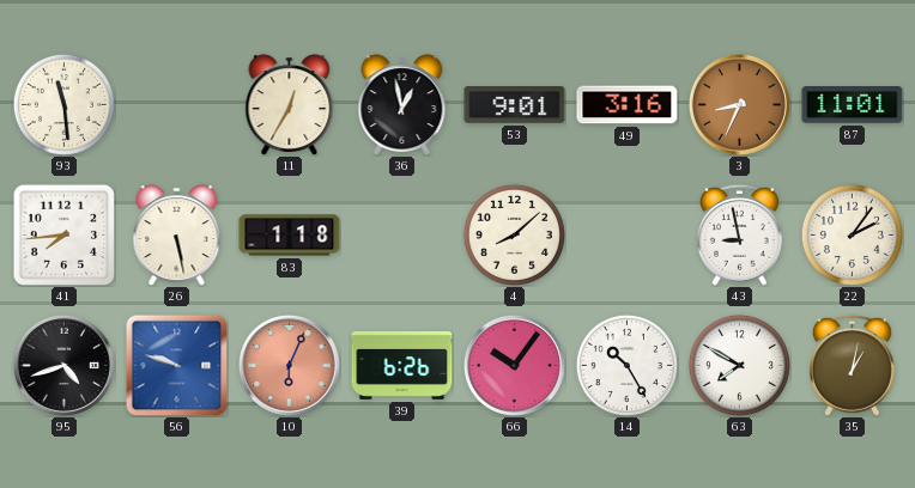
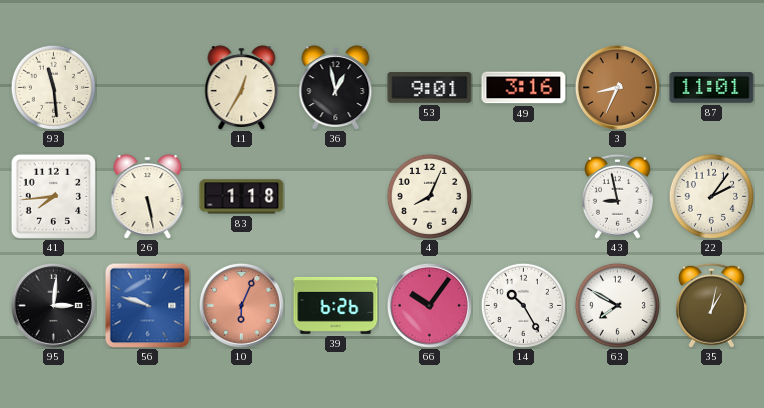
4: 8:08 -> 8:04 (429, 196)
95: 4:42 -> 3:01 (53, 305)
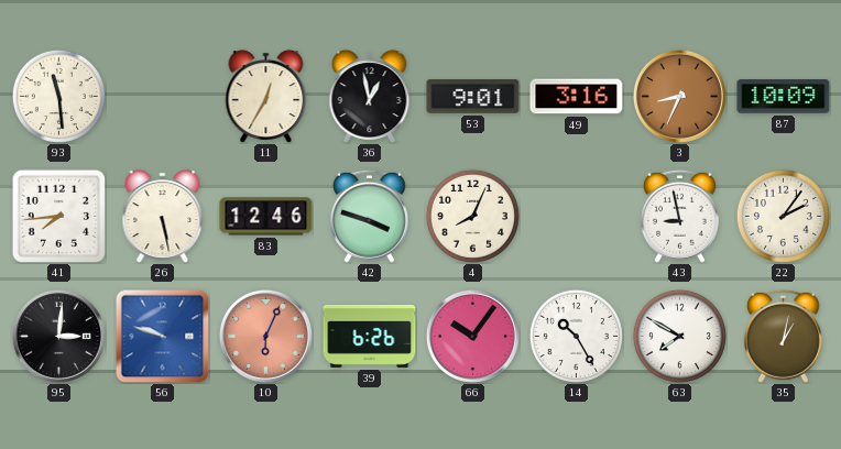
87: 11:01 -> 10:09 (784, 97)
83: 1:18 -> 12:46 (266, 217)
42: none -> 3:48 (369, 216)
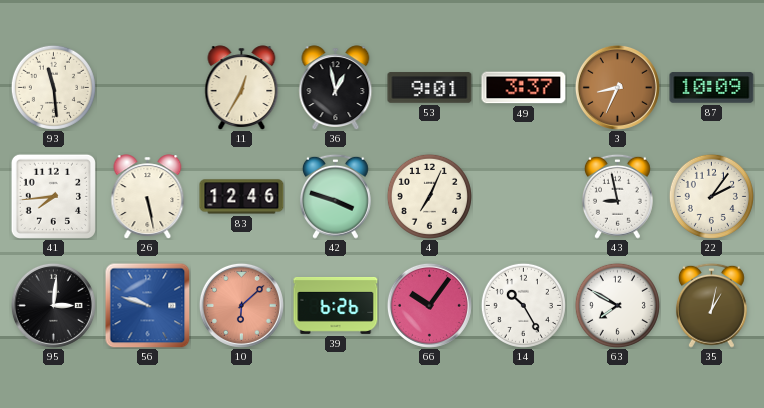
49: 3:16 -> 3:37 (524, 88)
4: 8:04 -> 7:04 (429, 196)
10: 6:04 -> 6:08 (241, 305)
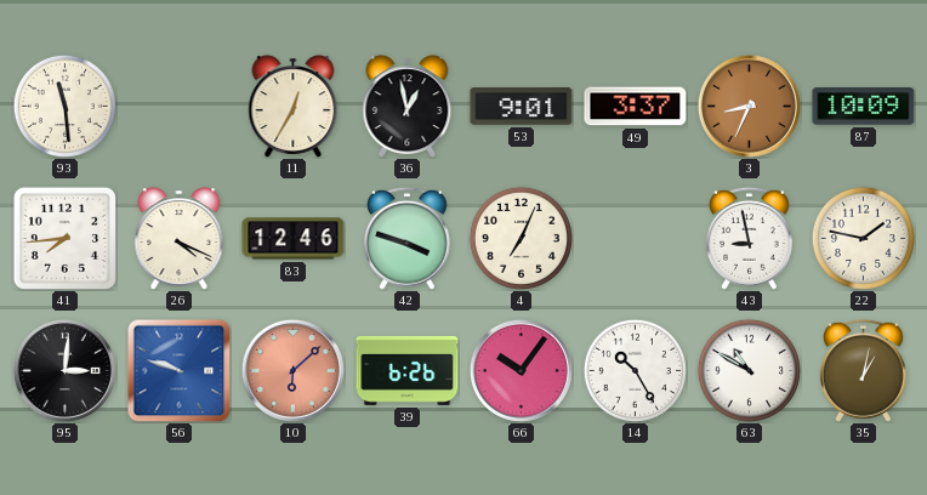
26: 5:28 -> 4:19 (180, 238)
22: 2:06 -> 1:47 (863, 238)
63: 7:50 -> 10:50 (749, 370)
